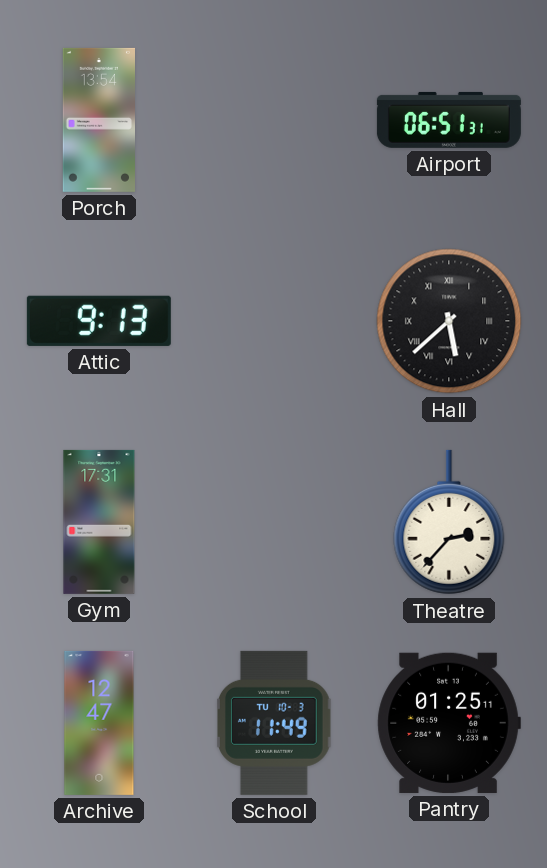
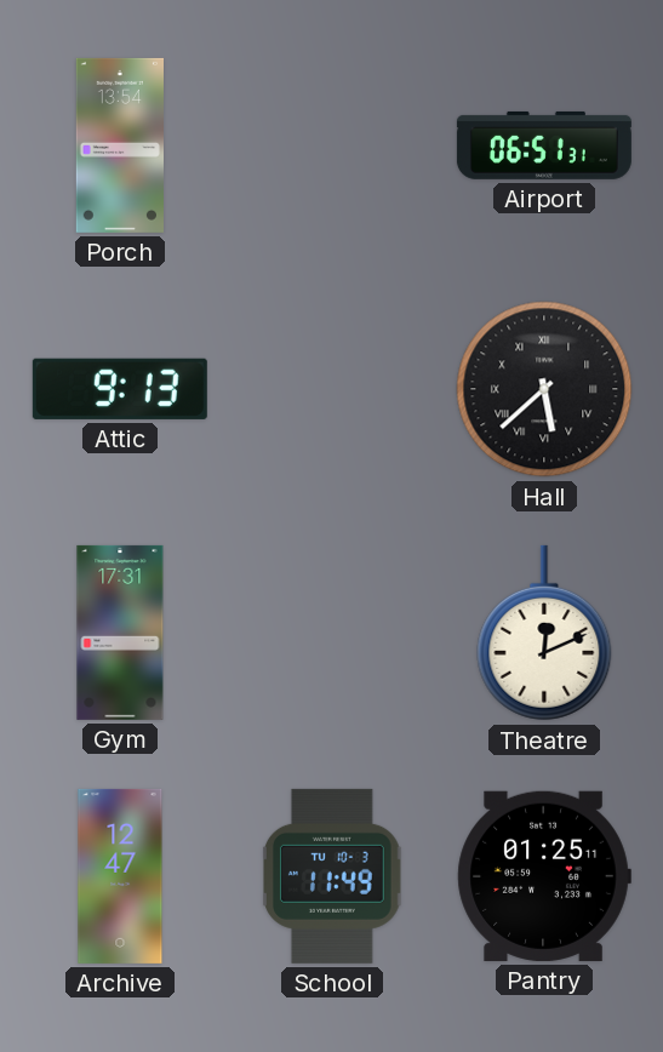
Theatre: 2:37 -> 12:11 (544, 633)
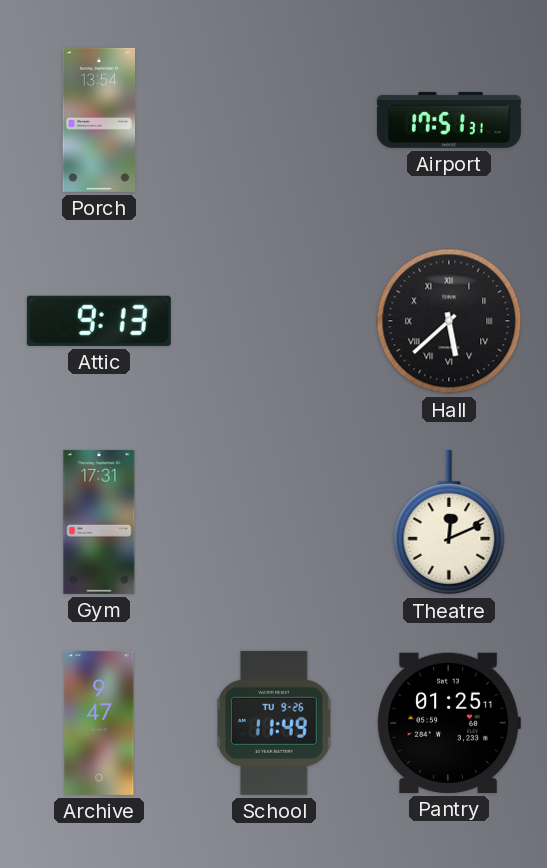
Airport: 06:51 -> 17:51 (449, 120)
Archive: 12:47 -> 9:47 (99, 723)
School date: TU 10-3 -> TU 9-26 (275, 723)
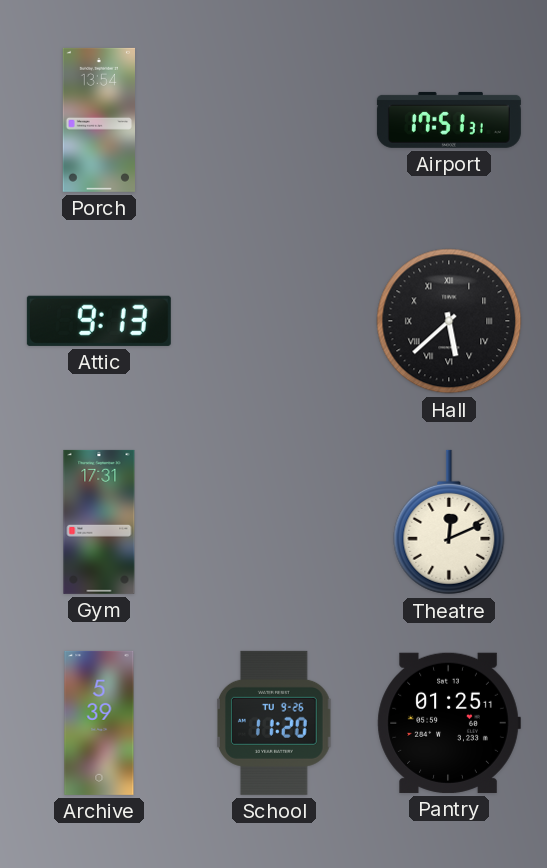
Archive: 9:47 -> 5:39 (99, 723)
School: 11:49 -> 11:20 (275, 723)
